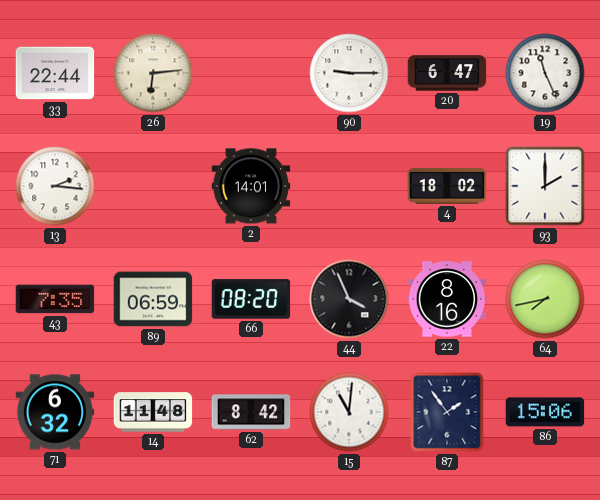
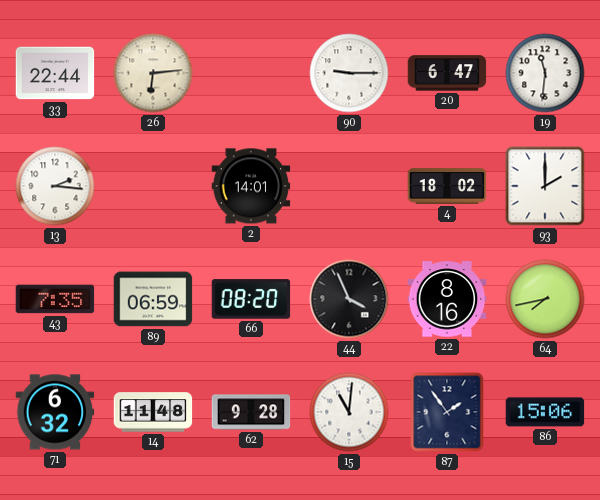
19: 11:26 -> 11:31 (545, 73)
62: 8:42 -> 9:28 (251, 412)
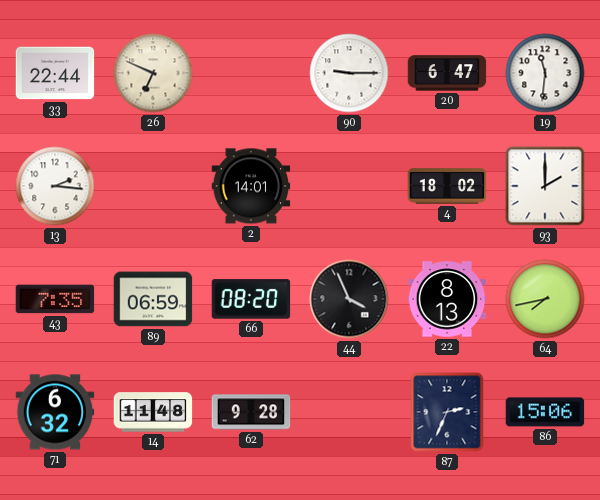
26: 6:14 -> 6:49 (153, 73)
22: 8:16 -> 8:13 (447, 299)
15: 11:01 -> none (349, 412)
87: 1:54 -> 2:34 (447, 412)
